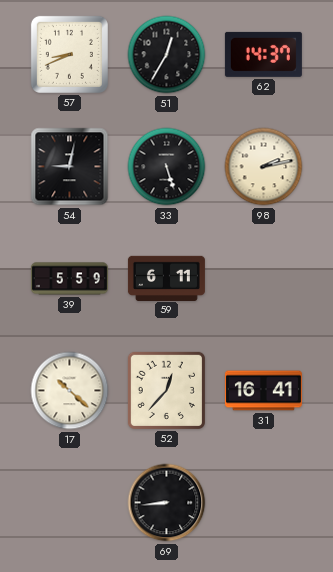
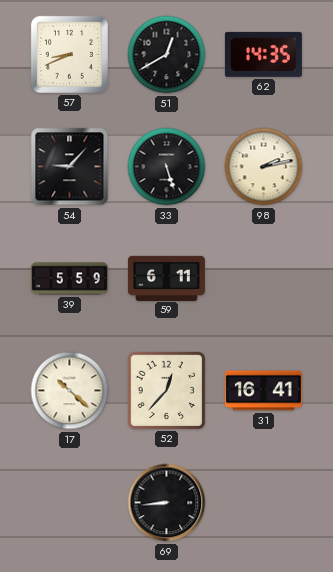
51: 12:35 -> 12:40 (167, 55)
62: 14:37 -> 14:35 (263, 54)
54: 9:02 -> 9:07 (70, 167)
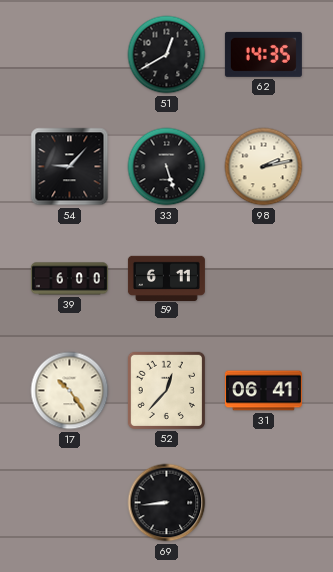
57: 8:41 -> none (69, 54)
39: 5:59 -> 6:00 (69, 279)
17: 10:22 -> 10:24 (70, 391)
31: 16:41 -> 06:41 (263, 391)
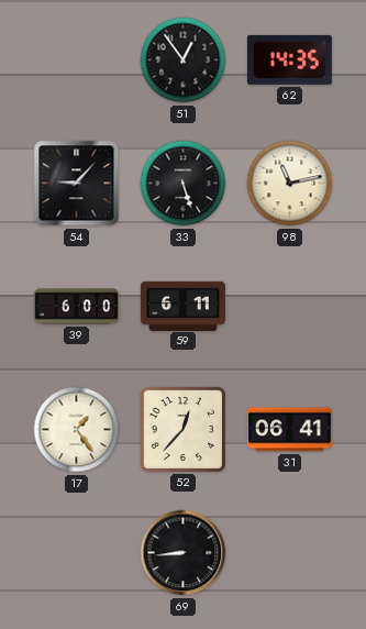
51: 12:40 -> 12:54 (184, 60)
98: 2:13 -> 11:13 (290, 184)
17: 10:24 -> 1:24 (77, 430)
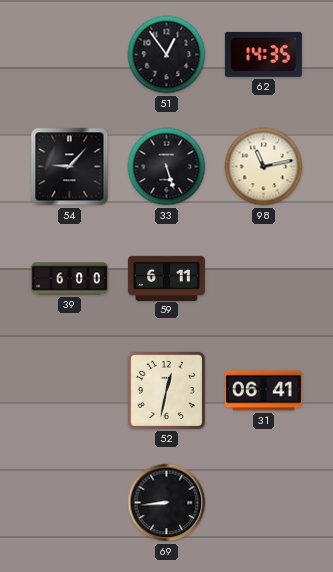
17: 1:24 -> none (77, 430)
52: 12:37 -> 12:32 (166, 390)
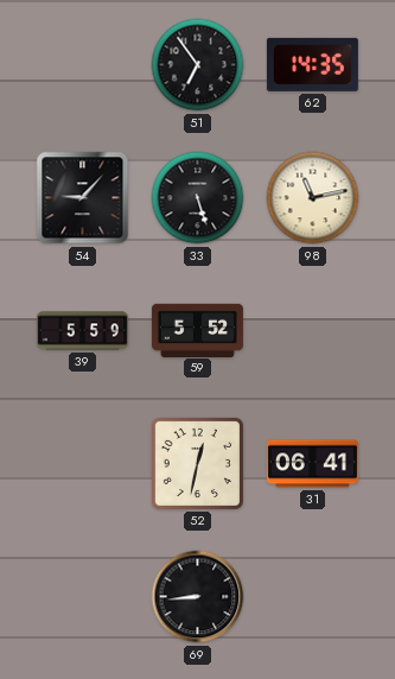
51: 12:54 -> 6:54 (198, 65)
39: 6:00 -> 5:59 (82, 331)
59: 6:11 -> 5:52 (197, 330)
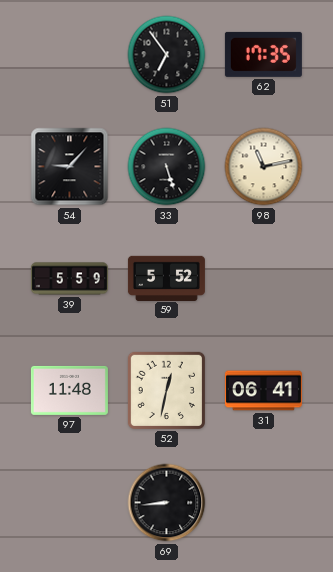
62: 14:35 -> 17:35 (263, 54)
97: none -> 11:48 (69, 390)
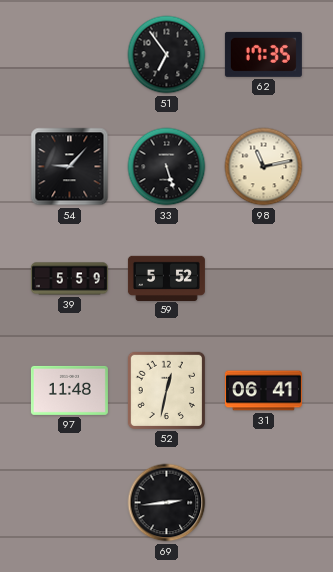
69: 8:44 -> 2:44 (167, 503)
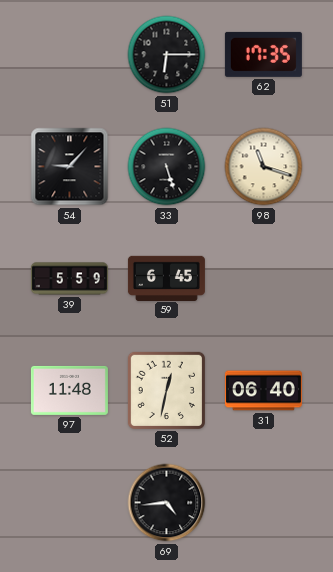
51: 6:54 -> 6:15 (167, 55)
98: 11:13 -> 11:18 (264, 167)
59: 5:52 -> 6:45 (166, 278)
31: 06:41 -> 06:40 (263, 391)
69: 2:44 -> 4:44 (167, 503)
